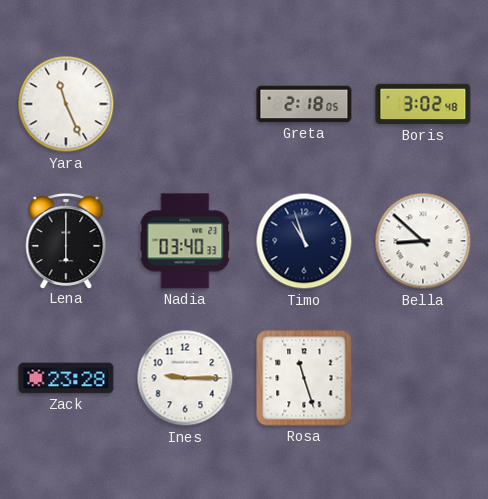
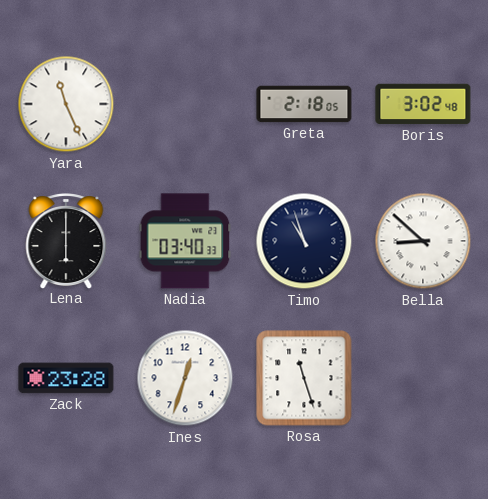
Ines: 9:15 -> 12:33 (185, 378)
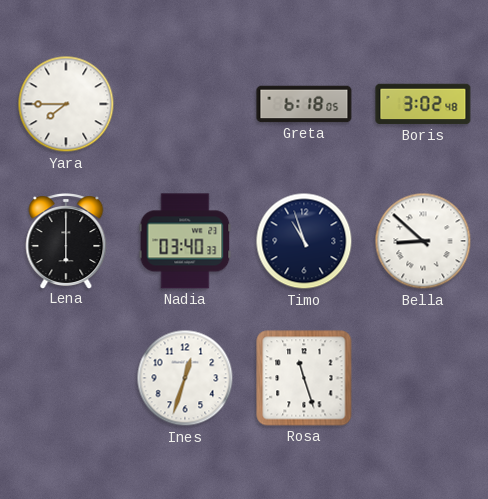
Yara: 11:26 -> 7:45 (66, 104)
Greta: 2:18 -> 6:18 (304, 104)
Zack: 23:28 -> none (66, 378)
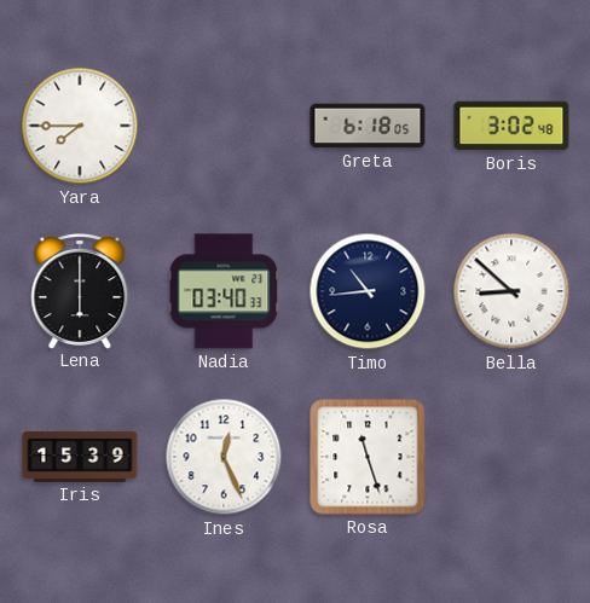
Timo: 10:57 -> 10:44 (368, 291)
Iris: none -> 15:39 (80, 457)
Ines: 12:33 -> 12:26 (224, 457)
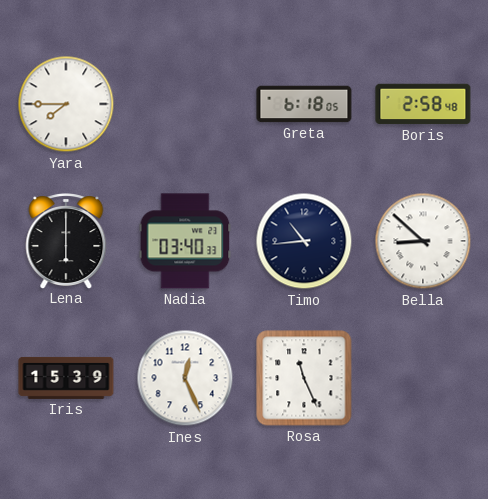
Boris: 3:02 -> 2:58 (423, 104)
Rosa: 11:27 -> 11:26 (304, 378)
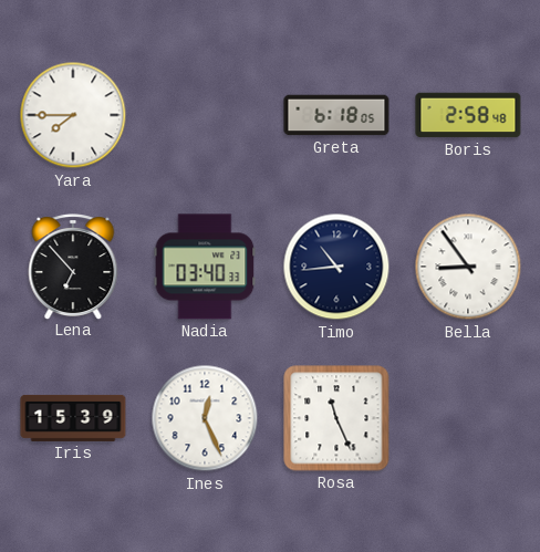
Lena: 6:00 -> 6:53 (73, 267)
Bella: 8:52 -> 8:54 (468, 267)
